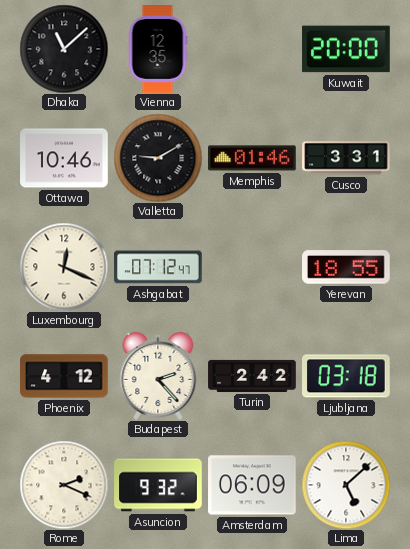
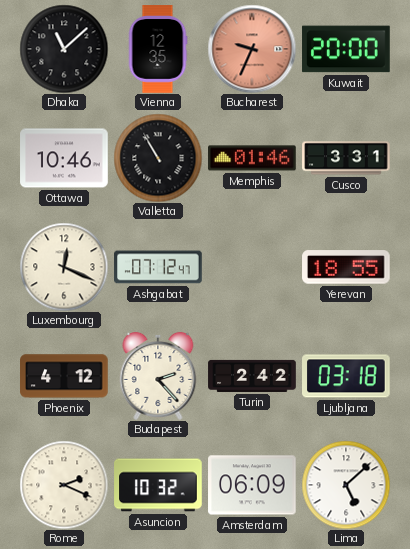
Bucharest: none -> 9:34 (252, 49)
Valletta: 9:10 -> 10:55 (158, 158)
Asuncion: 9:32 -> 10:32 (158, 485)
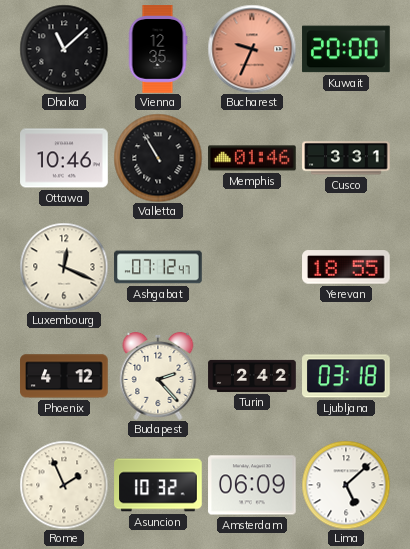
Rome: 2:19 -> 1:56 (64, 485)
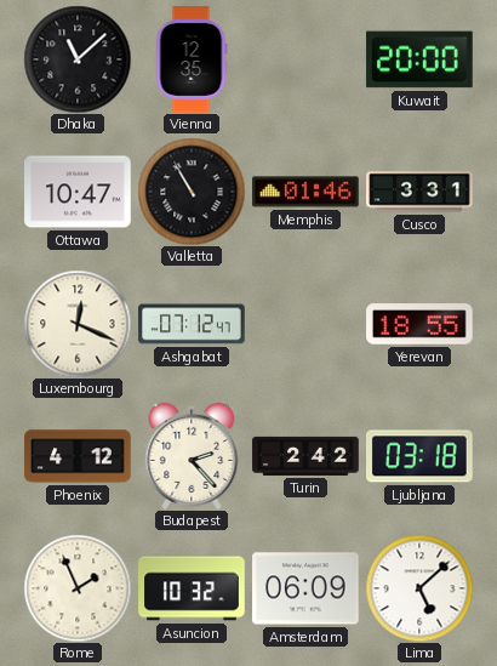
Bucharest: 9:34 -> none (252, 49)
Ottawa: 10:46 -> 10:47 (78, 192)
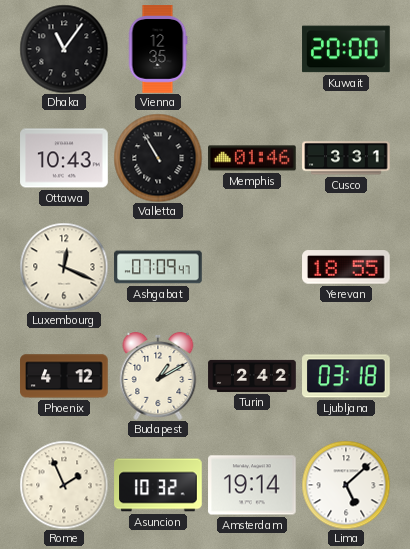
Dhaka: 11:08 -> 11:06 (64, 49)
Ottawa: 10:47 -> 10:43 (64, 158)
Ashgabat: 07:12 -> 07:09 (158, 267)
Budapest: 2:23 -> 1:10 (158, 376)
Amsterdam: 06:09 -> 19:14 (252, 485)
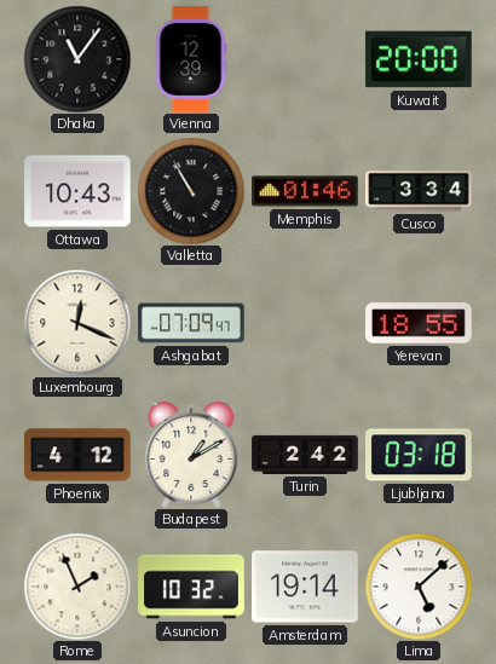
Vienna: 12:35 -> 12:39 (191, 59)
Cusco: 3:31 -> 3:34 (419, 191)
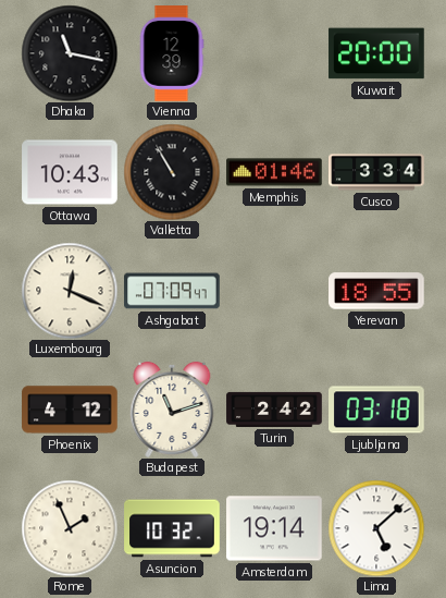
Dhaka: 11:06 -> 11:17 (70, 53)
Budapest: 1:10 -> 11:12 (172, 410)
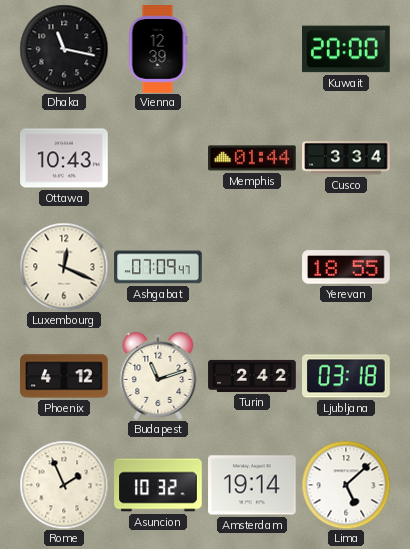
Valletta: 10:55 -> none (172, 172)
Memphis: 01:46 -> 01:44 (252, 158)
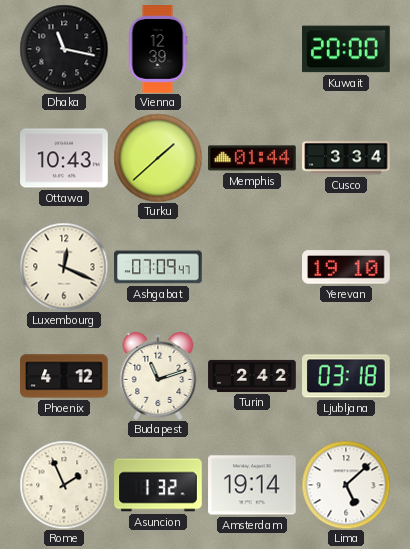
Turku: none -> 1:38 (158, 158)
Yerevan: 18:55 -> 19:10 (346, 267)
Asuncion: 10:32 -> 1:32 (158, 485)
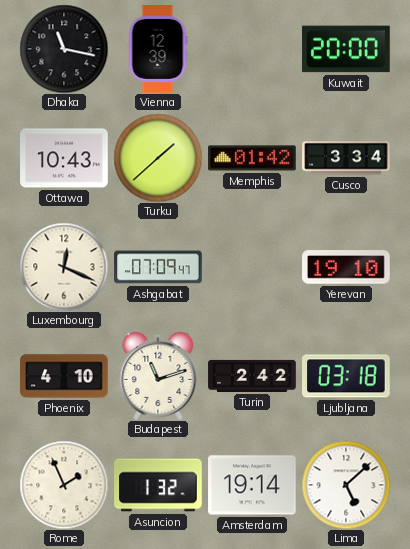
Memphis: 01:44 -> 01:42 (252, 158)
Phoenix: 4:12 -> 4:10 (64, 376)
